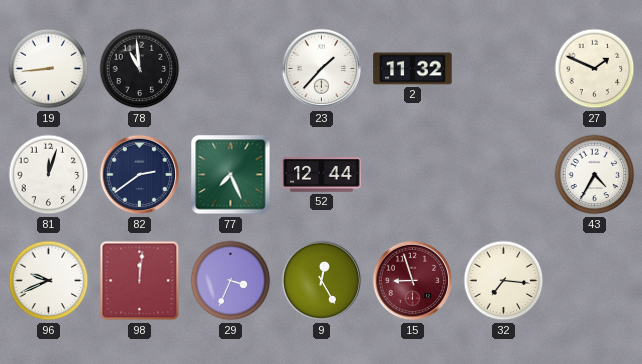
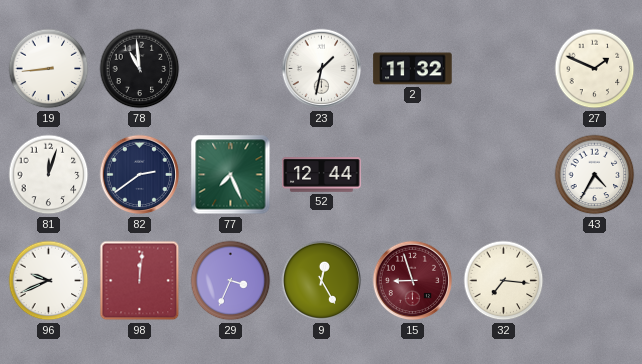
23: 1:37 -> 1:32 (322, 69)
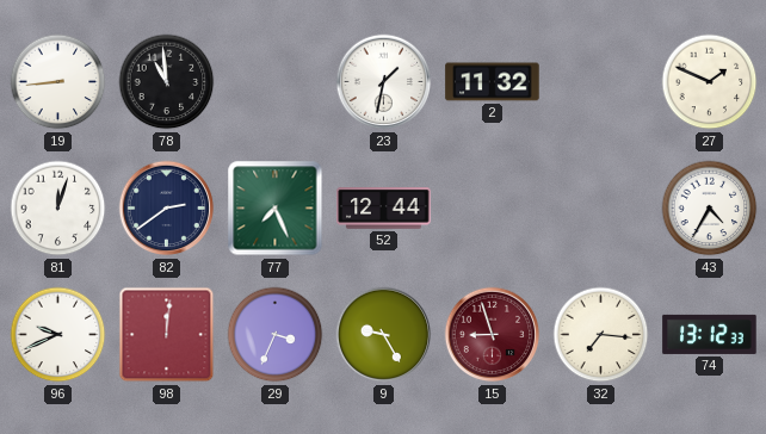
9: 12:25 -> 9:25 (384, 335)
74: none -> 13:12 (710, 334)
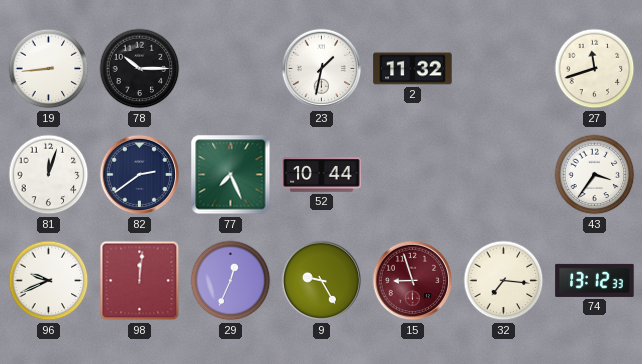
78: 10:59 -> 10:15 (140, 69)
27: 1:49 -> 11:42 (595, 69)
52: 12:44 -> 10:44 (322, 175)
43: 4:35 -> 3:36 (595, 175)
29: 3:34 -> 12:34 (231, 281)
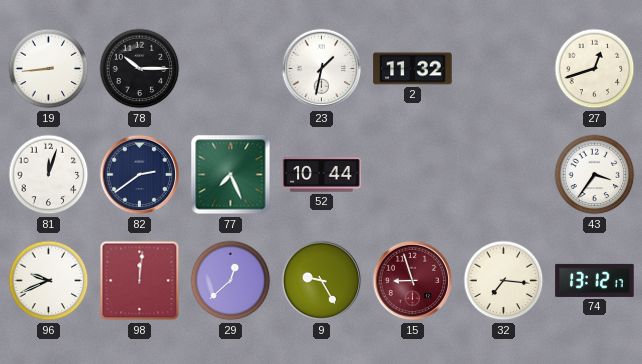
27: 11:42 -> 12:42 (595, 69)
29: 12:34 -> 12:38 (231, 281)
74: 13:12:33 -> 13:12:17 (595, 280)
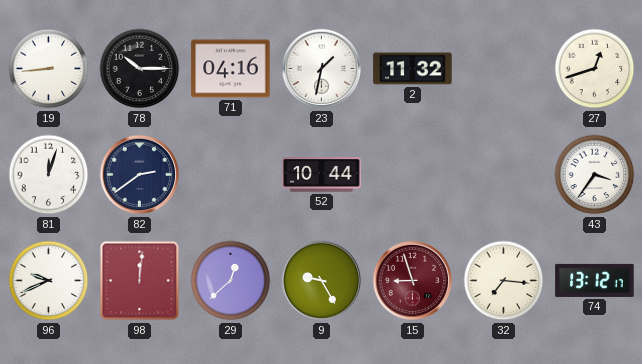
71: none -> 04:16 (231, 69)
77: 7:26 -> none (231, 175)
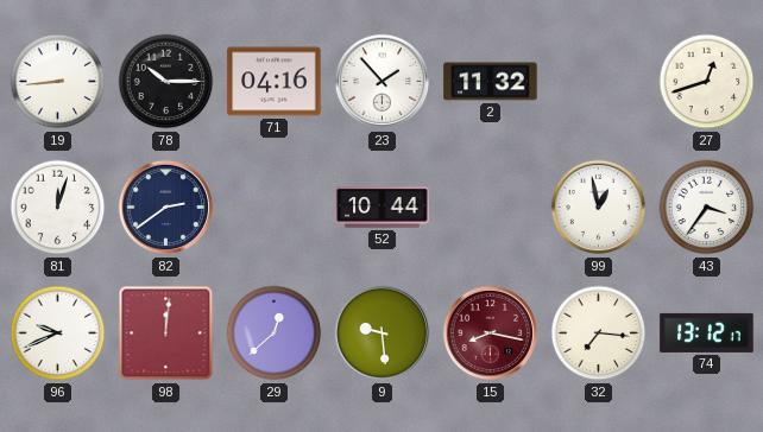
23: 1:32 -> 1:53 (383, 82)
99: none -> 12:58 (599, 208)
9: 9:25 -> 9:29 (383, 333)
15: 8:57 -> 8:17 (491, 333)
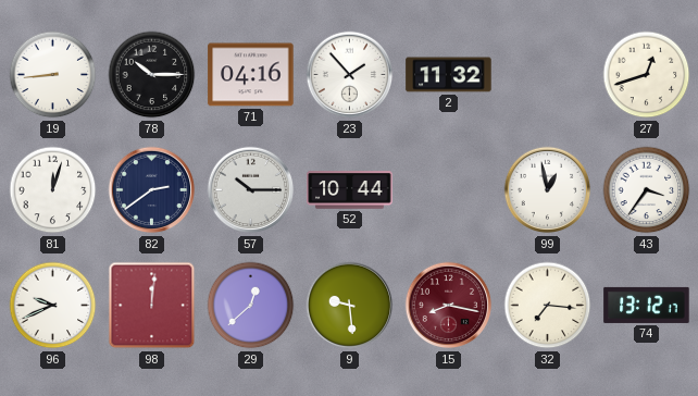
57: none -> 10:15 (251, 190)
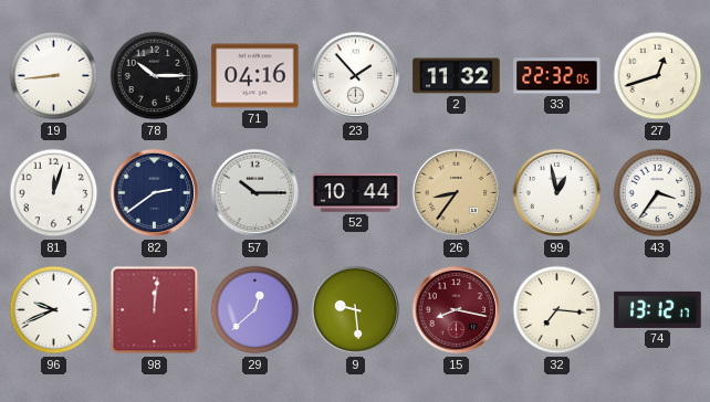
33: none -> 22:32 (557, 76)
26: none -> 8:36 (457, 193)
